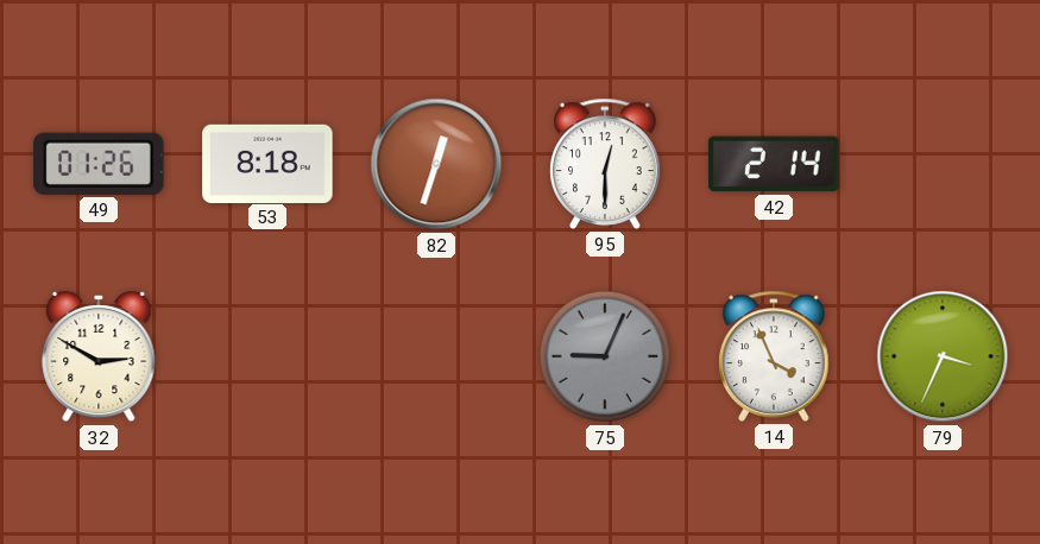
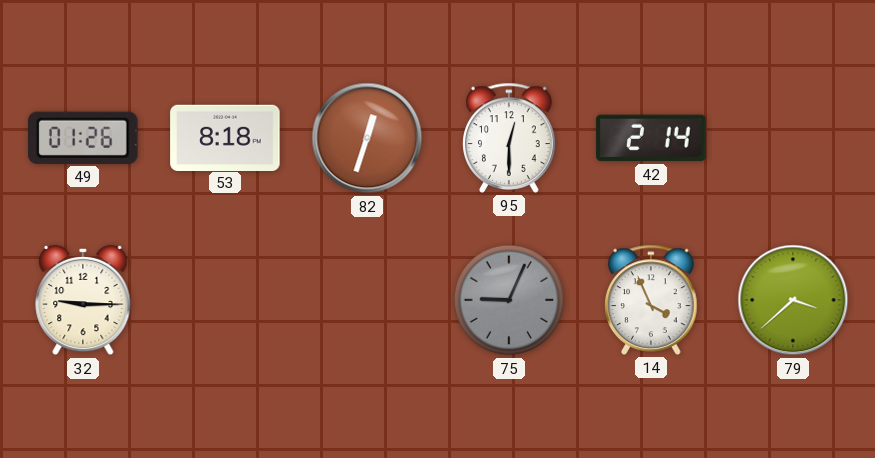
32: 2:50 -> 9:15 (83, 300)
79: 3:34 -> 3:38 (793, 300)
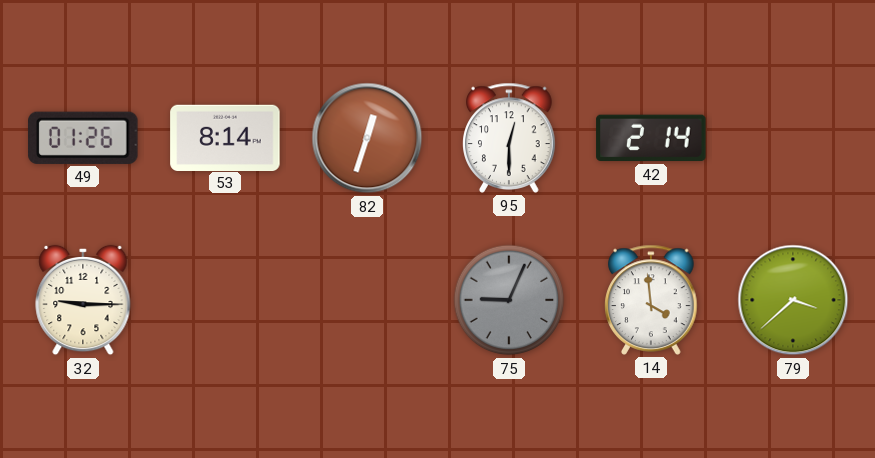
53: 8:18 -> 8:14 (225, 137)
14: 3:56 -> 3:59 (651, 300)
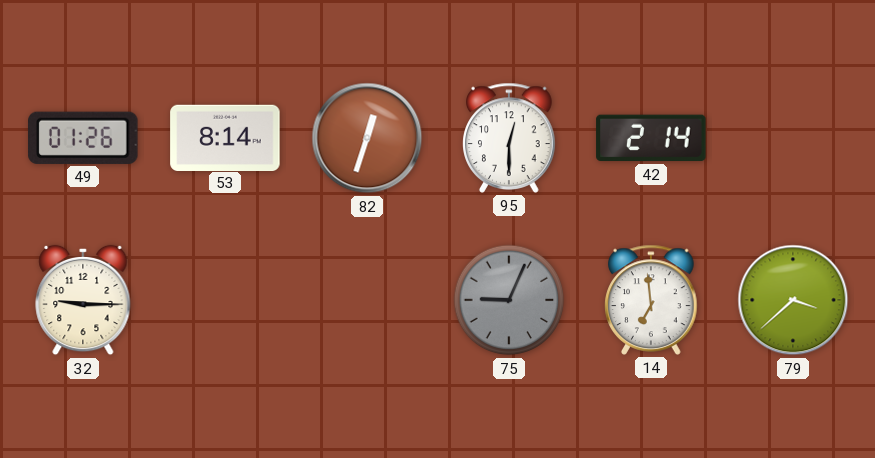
14: 3:59 -> 6:59 (651, 300)
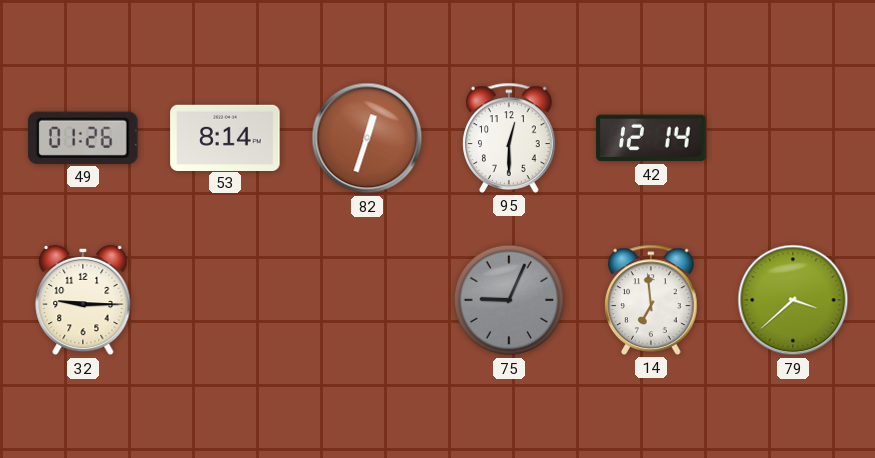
42: 2:14 -> 12:14 (651, 138)
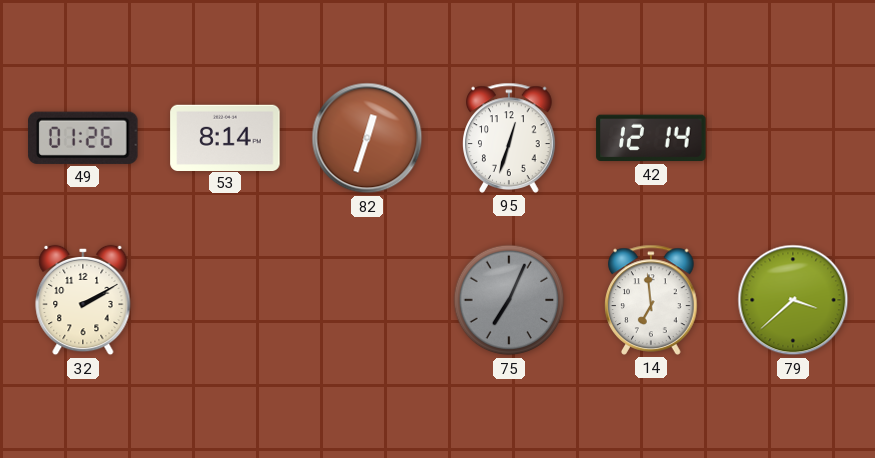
95: 12:30 -> 12:33 (509, 138)
32: 9:15 -> 2:10 (83, 300)
75: 9:04 -> 7:04 (509, 300)
